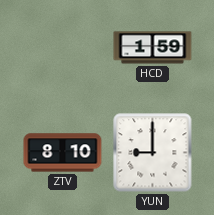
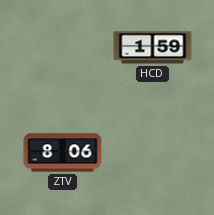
ZTV: 8:10 -> 8:06 (63, 153)
YUN: 9:00 -> none (153, 153)
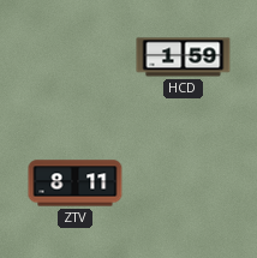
ZTV: 8:06 -> 8:11 (76, 184)
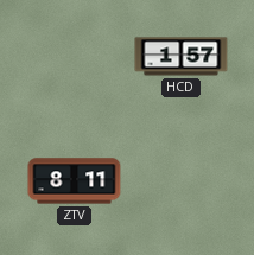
HCD: 1:59 -> 1:57 (182, 57)
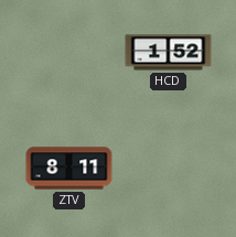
HCD: 1:57 -> 1:52 (169, 53)
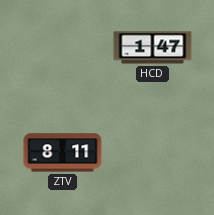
HCD: 1:52 -> 1:47 (153, 48)
